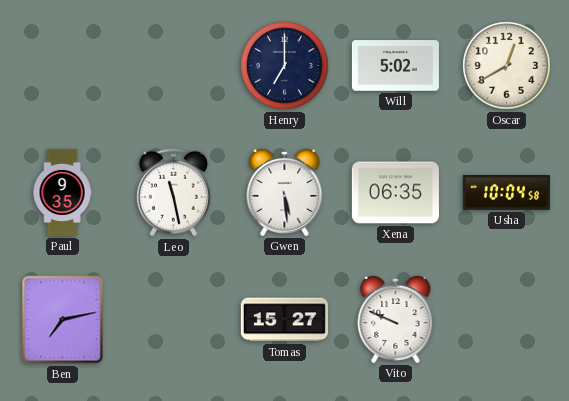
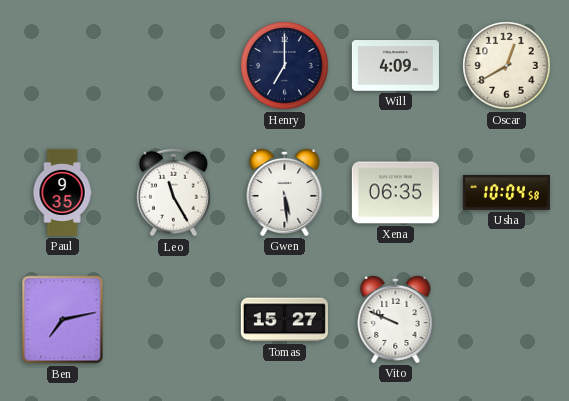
Will: 5:02 -> 4:09 (395, 66)
Leo: 11:28 -> 11:25 (173, 193)
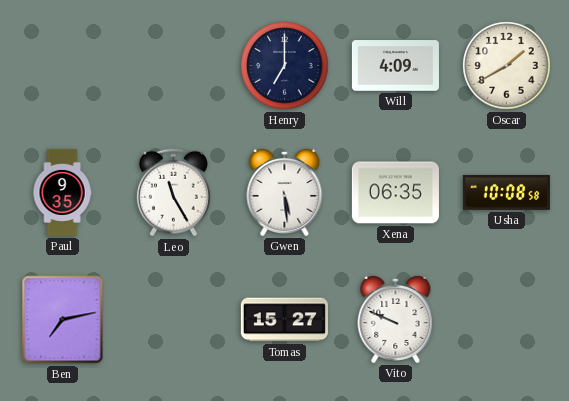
Oscar: 12:40 -> 1:40 (507, 66)
Usha: 10:04 -> 10:08 (506, 192)
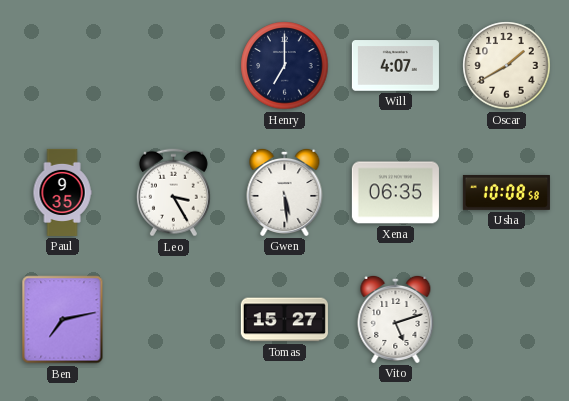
Will: 4:09 -> 4:07 (395, 66)
Leo: 11:25 -> 3:25 (173, 193)
Vito: 9:49 -> 5:12 (396, 319)
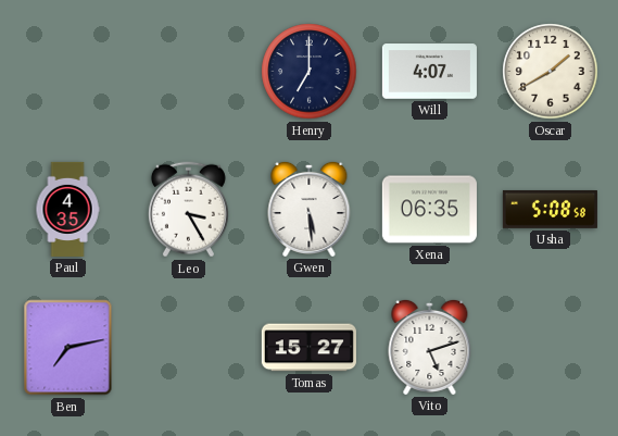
Paul: 9:35 -> 4:35 (67, 209)
Usha: 10:08 -> 5:08 (550, 209)
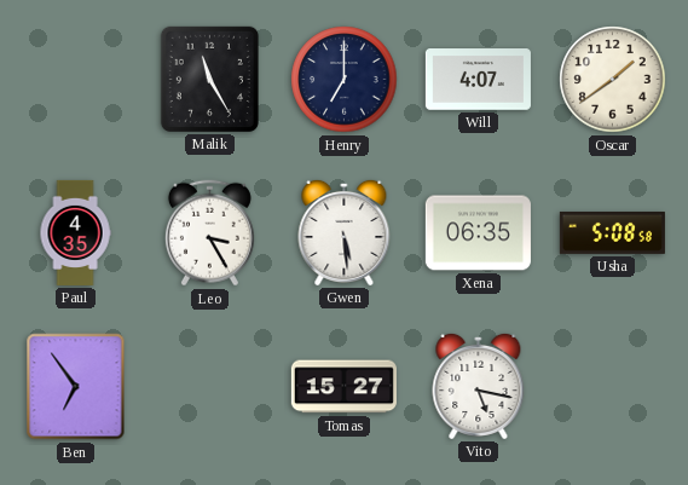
Malik: none -> 11:25 (209, 79)
Oscar: 1:40 -> 1:39 (613, 80)
Ben: 7:13 -> 6:54 (76, 387)
Vito: 5:12 -> 5:17 (479, 386)
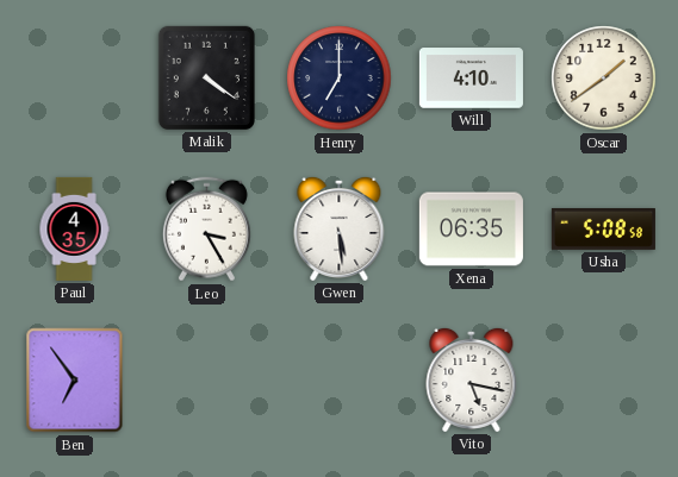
Malik: 11:25 -> 4:21 (206, 77)
Will: 4:07 -> 4:10 (471, 79)
Tomas: 15:27 -> none (343, 387)
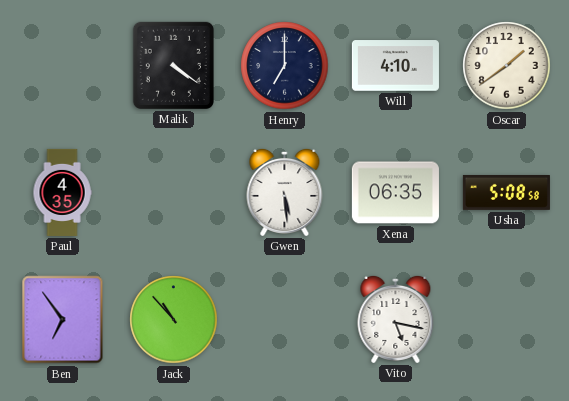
Leo: 3:25 -> none (206, 230)
Jack: none -> 10:53 (174, 320)
